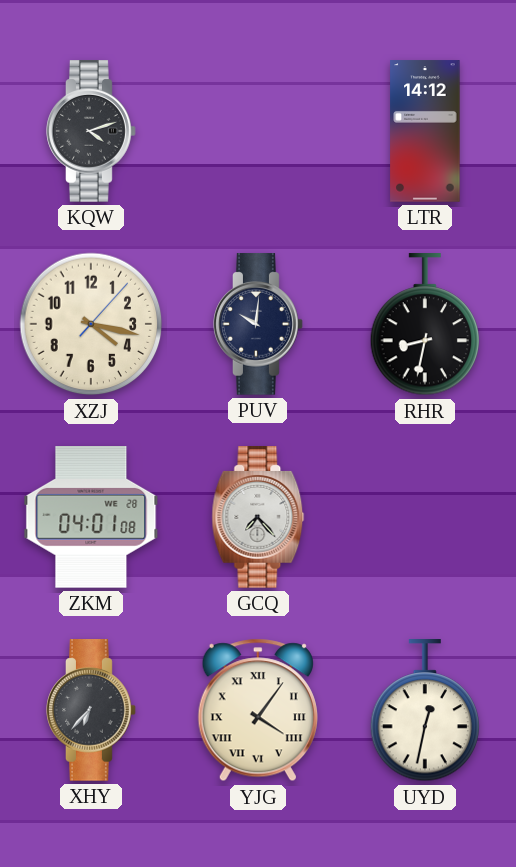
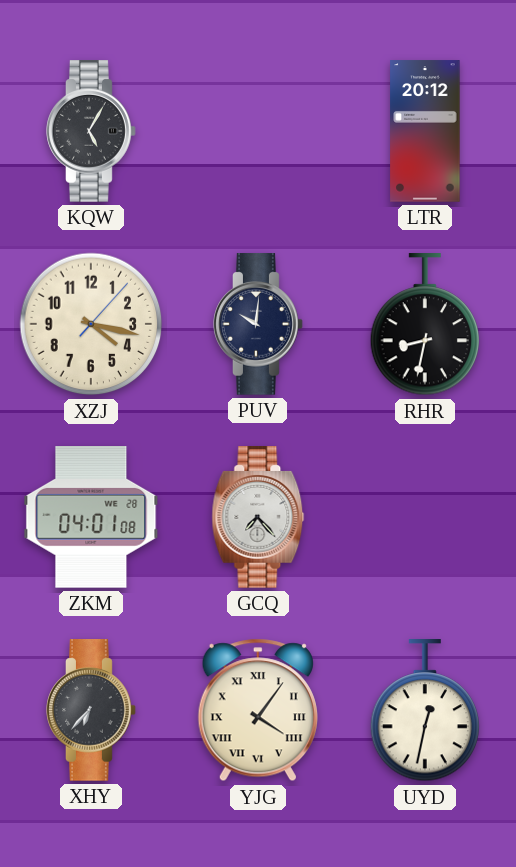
KQW: 4:12 -> 5:05 (91, 131)
LTR: 14:12 -> 20:12 (425, 131)
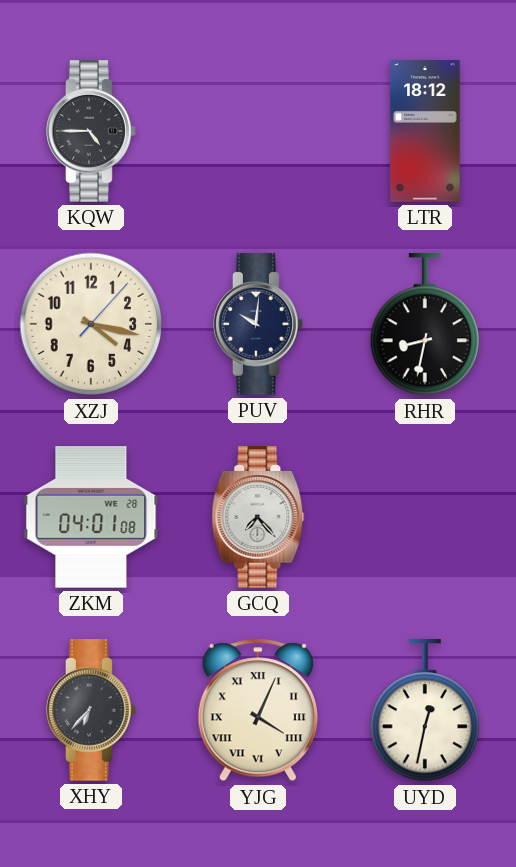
KQW: 5:05 -> 4:45 (91, 131)
LTR: 20:12 -> 18:12 (425, 131)
YJG: 4:06 -> 4:04 (258, 710)
